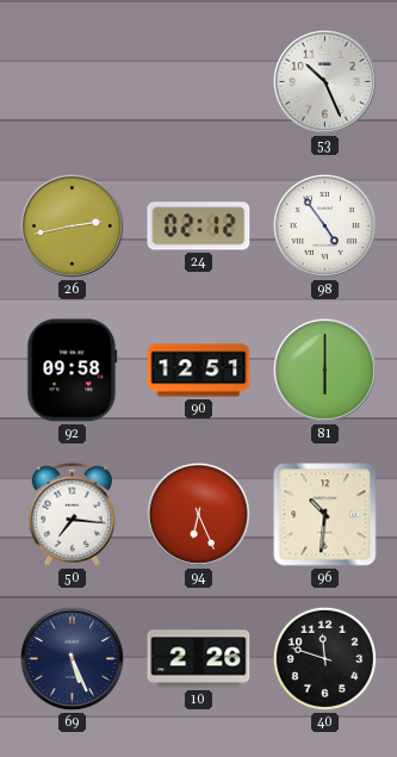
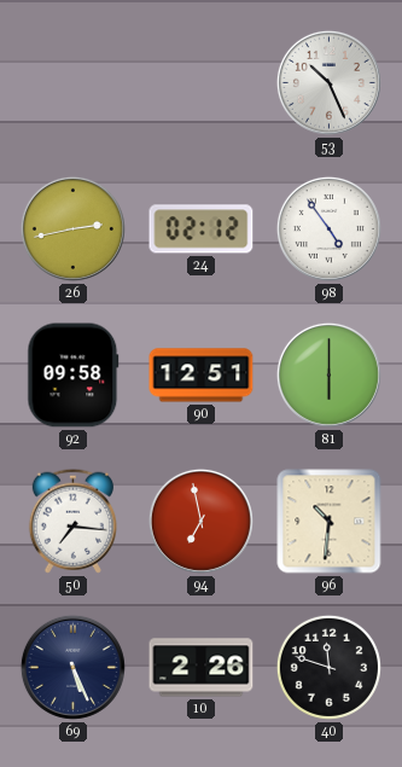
94: 6:26 -> 6:58 (200, 521)
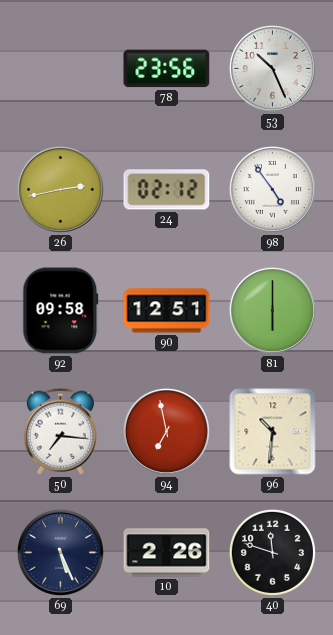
78: none -> 23:56 (167, 69)
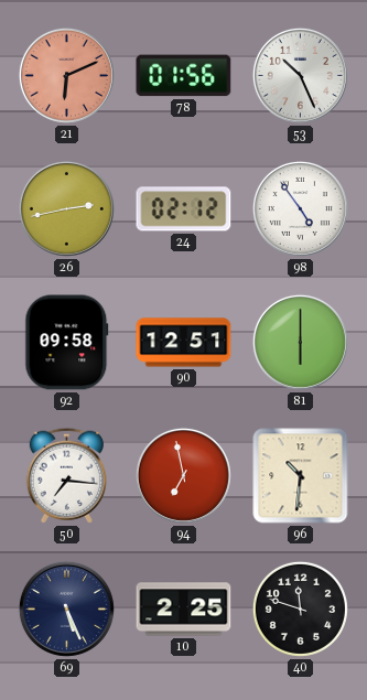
21: none -> 6:11 (66, 75)
78: 23:56 -> 01:56 (184, 76)
10: 2:26 -> 2:25 (184, 610)
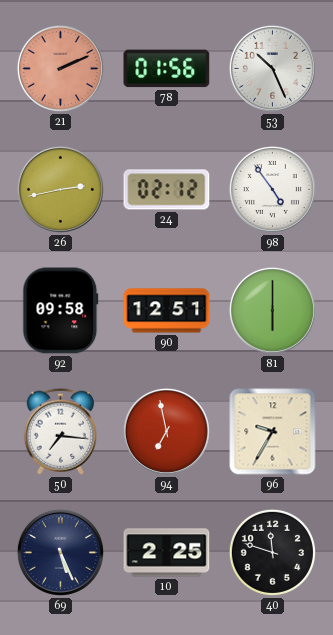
21: 6:11 -> 2:11 (60, 68)
96: 10:31 -> 9:35 (273, 432)
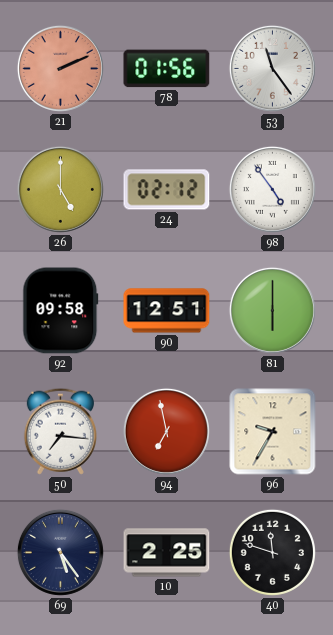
53: 10:26 -> 11:24 (272, 68)
26: 2:43 -> 5:00 (60, 189)
69: 5:26 -> 5:24 (60, 552)
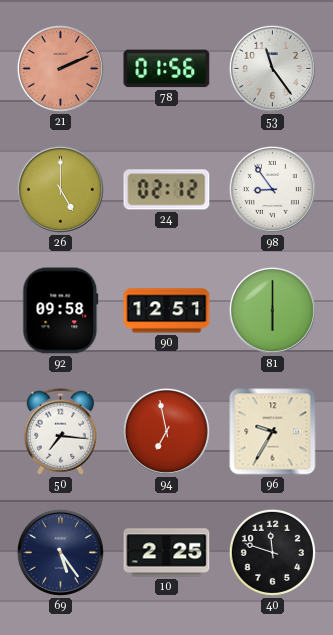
98: 4:54 -> 8:54 (272, 189)
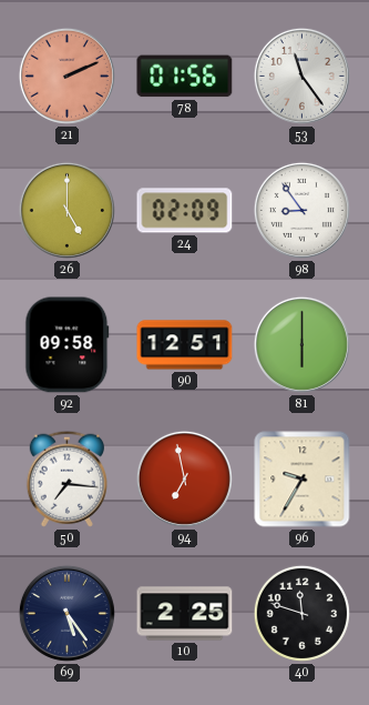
24: 02:12 -> 02:09 (185, 211)
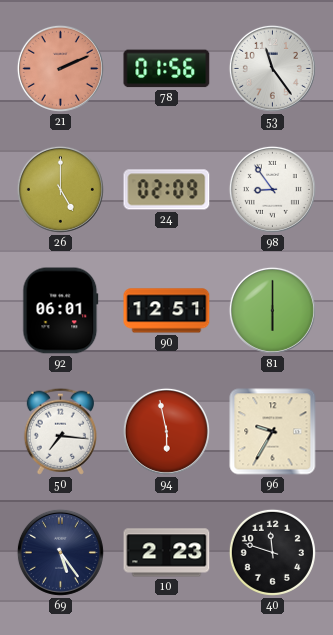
92: 09:58 -> 06:01 (61, 311)
94: 6:58 -> 5:58 (166, 431)
10: 2:25 -> 2:23 (167, 553)
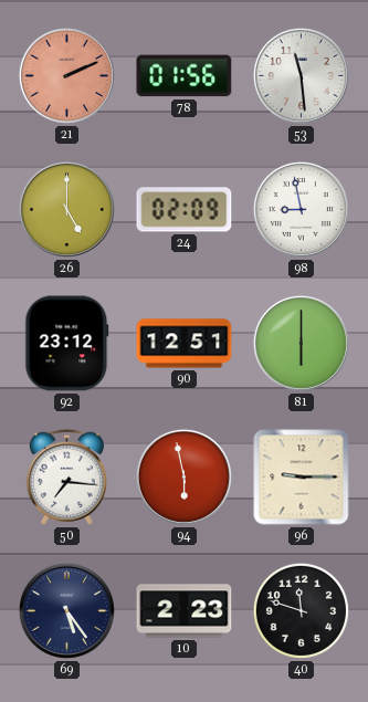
53: 11:24 -> 11:29 (301, 75)
98: 8:54 -> 8:58 (301, 209)
92: 06:01 -> 23:12 (67, 344)
96: 9:35 -> 9:15 (302, 478)
